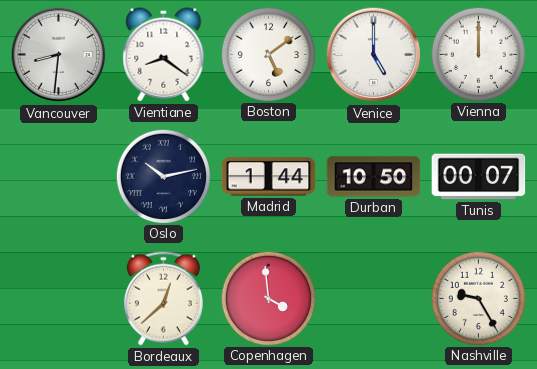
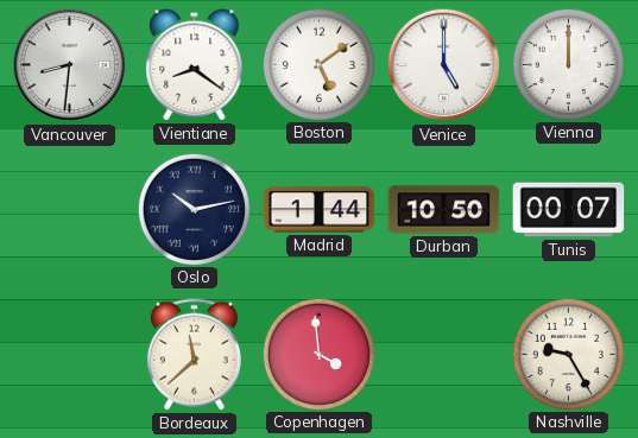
Bordeaux: 12:38 -> 11:38 (194, 355)
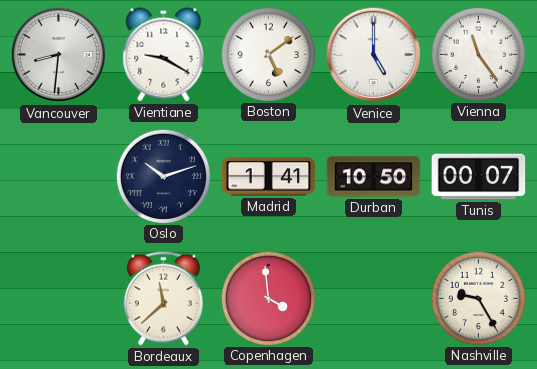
Vientiane: 8:21 -> 9:20 (164, 55)
Vienna: 12:00 -> 11:24 (478, 54)
Oslo: 10:13 -> 10:12 (163, 176)
Madrid: 1:44 -> 1:41 (269, 177)
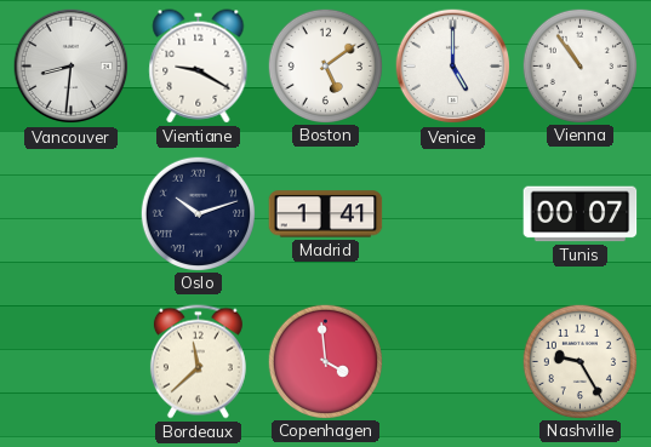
Vienna: 11:24 -> 10:54 (579, 65)
Durban: 10:50 -> none (374, 177)
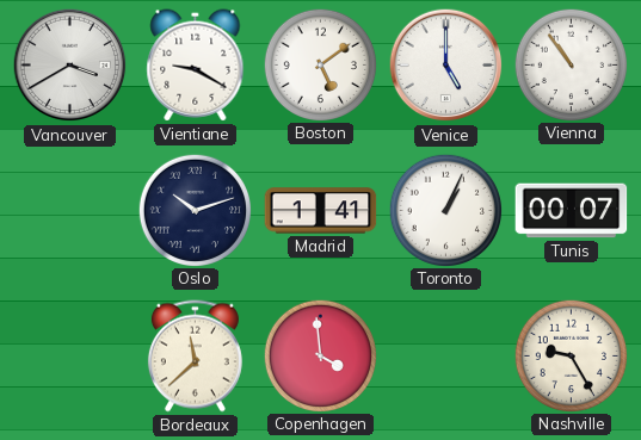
Vancouver: 8:31 -> 3:40 (70, 66)
Toronto: none -> 1:04 (445, 210)
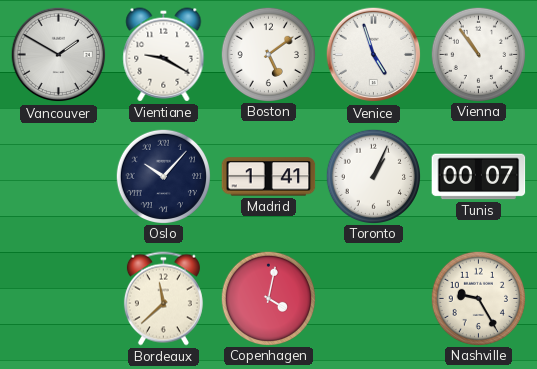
Vancouver: 3:40 -> 1:50 (59, 55)
Venice: 5:00 -> 4:57 (374, 55)
Oslo: 10:12 -> 10:07 (163, 176)
Copenhagen: 3:59 -> 4:02 (268, 298)
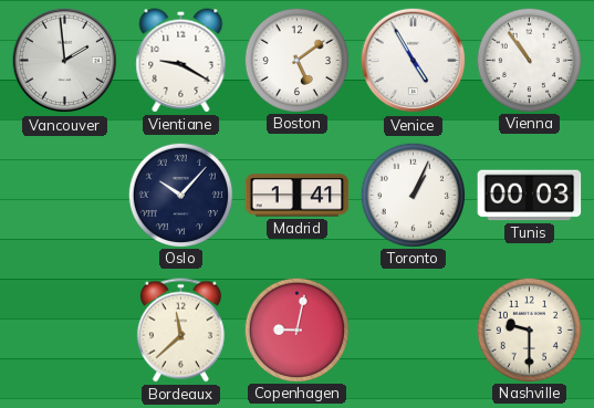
Vancouver: 1:50 -> 1:59 (65, 61)
Venice: 4:57 -> 4:55 (414, 61)
Tunis: 00:07 -> 00:03 (530, 196)
Copenhagen: 4:02 -> 9:02 (296, 329)
Nashville: 9:25 -> 9:30 (529, 329)
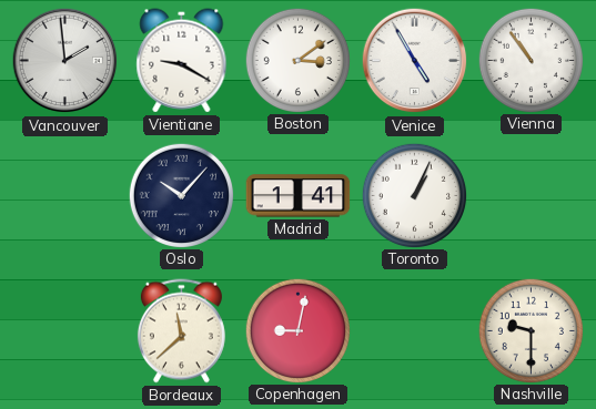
Boston: 5:09 -> 3:09 (297, 60)
Tunis: 00:03 -> none (530, 196)
